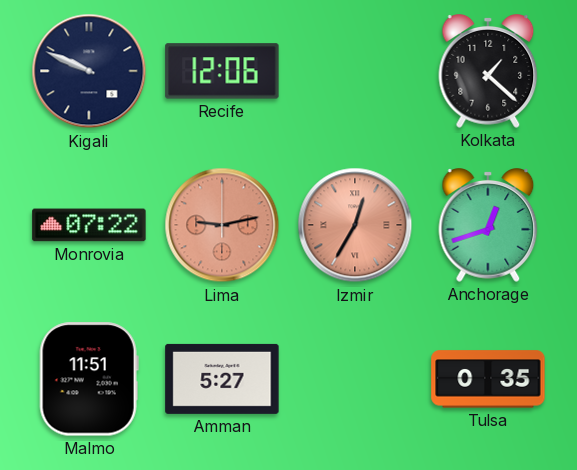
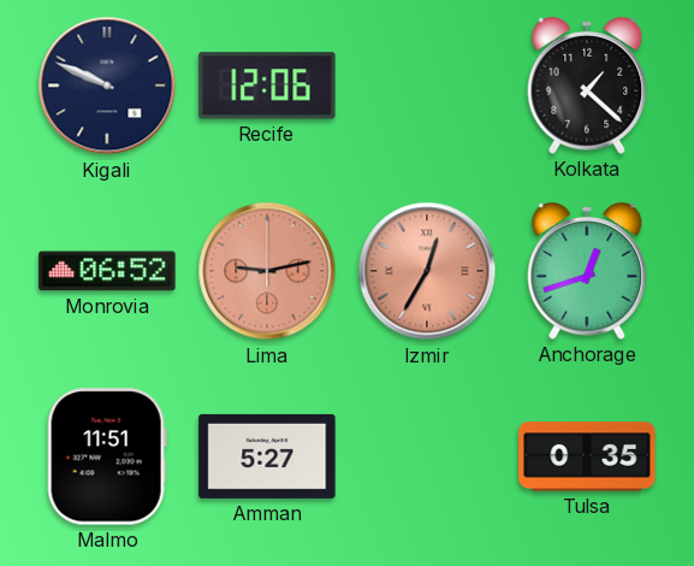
Monrovia: 07:22 -> 06:52 (107, 271)
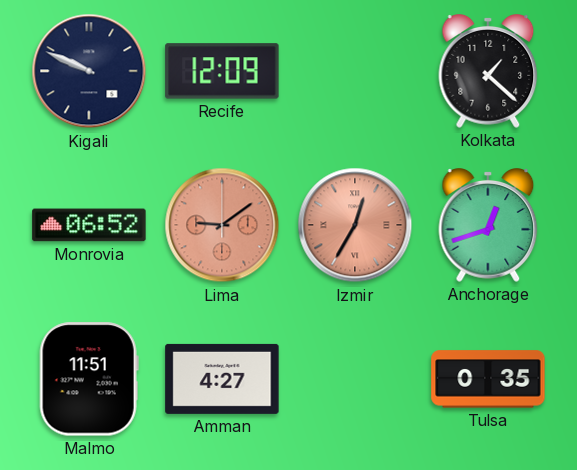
Recife: 12:06 -> 12:09 (222, 71)
Lima: 9:13 -> 9:09 (222, 225)
Amman: 5:27 -> 4:27 (222, 379)
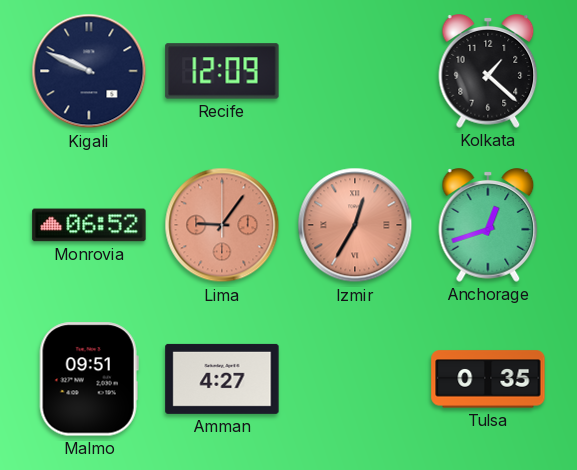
Lima: 9:09 -> 9:06 (222, 225)
Malmo: 11:51 -> 09:51 (89, 379)
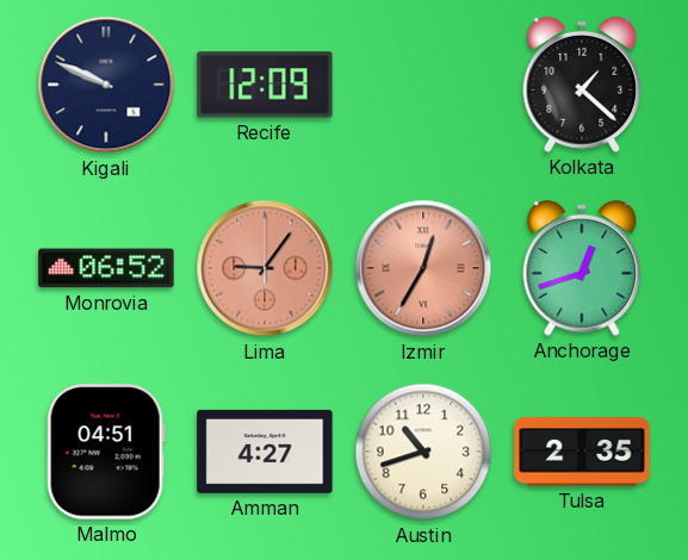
Malmo: 09:51 -> 04:51 (106, 452)
Austin: none -> 10:42 (423, 452)
Tulsa: 0:35 -> 2:35 (582, 452)
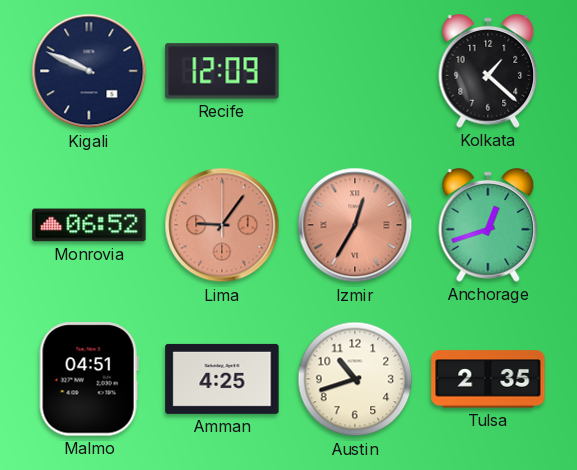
Amman: 4:27 -> 4:25 (222, 379)
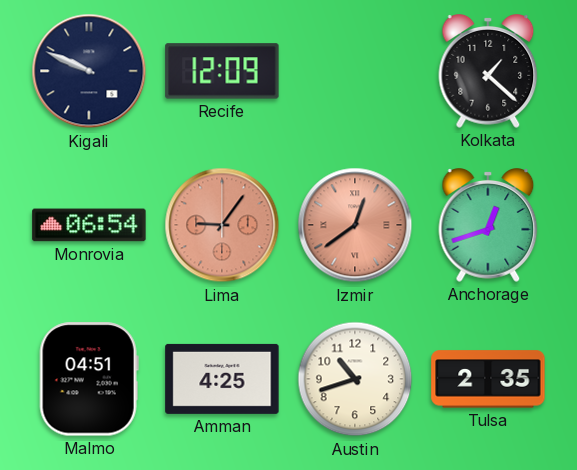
Monrovia: 06:52 -> 06:54 (89, 225)
Izmir: 12:35 -> 12:39 (355, 225)
